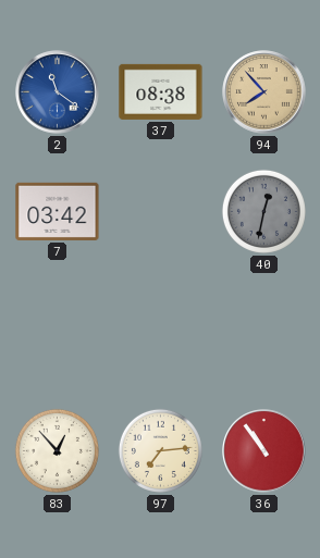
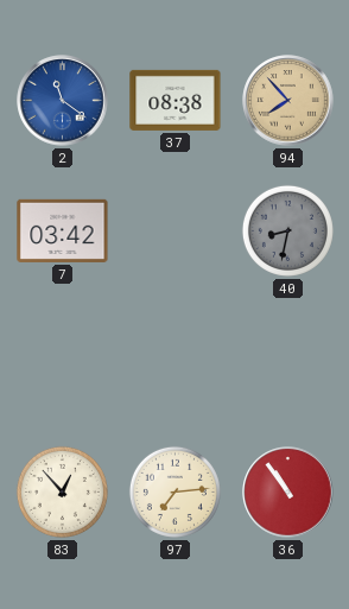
40: 12:32 -> 8:32 (287, 230)
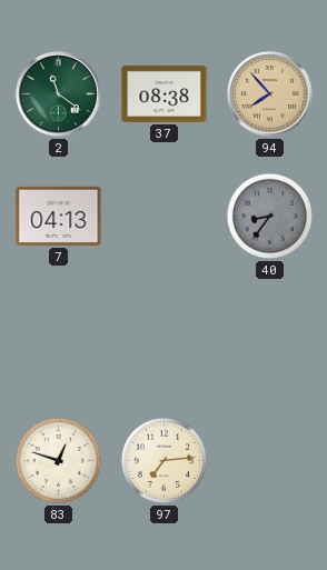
2 dial: blue -> green (59, 94)
7: 03:42 -> 04:13 (59, 216)
40: 8:32 -> 8:36 (269, 216)
83: 12:53 -> 12:48 (58, 460)
36: 10:54 -> none (288, 493)
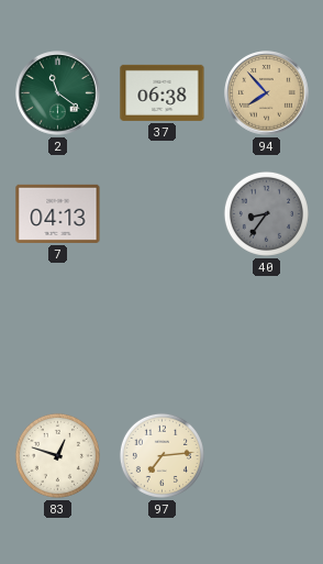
37: 08:38 -> 06:38 (163, 92)
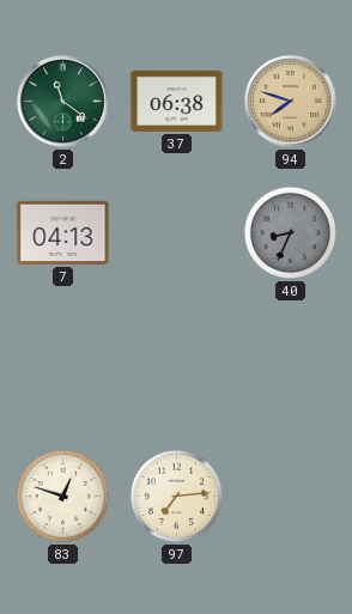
94: 7:53 -> 7:48 (291, 102)
40: 8:36 -> 8:34 (290, 232)
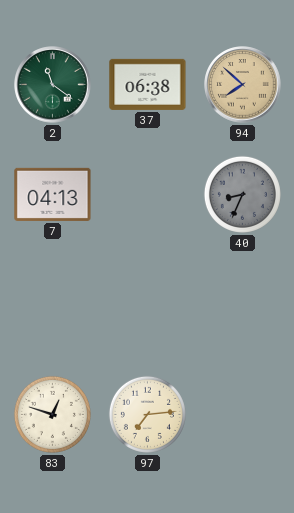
94: 7:48 -> 7:52 (243, 85)
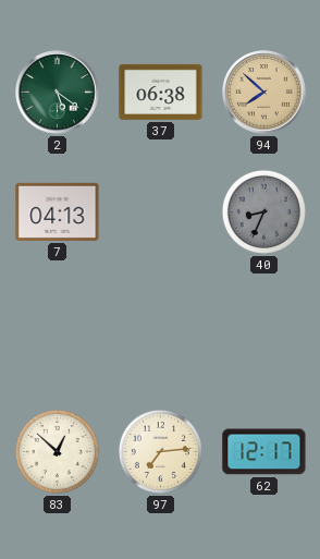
2: 11:21 -> 5:21 (58, 93)
83: 12:48 -> 12:52 (57, 451)
62: none -> 12:17 (264, 452)
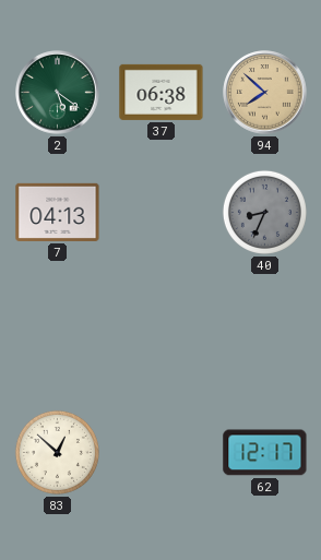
97: 7:14 -> none (160, 451)
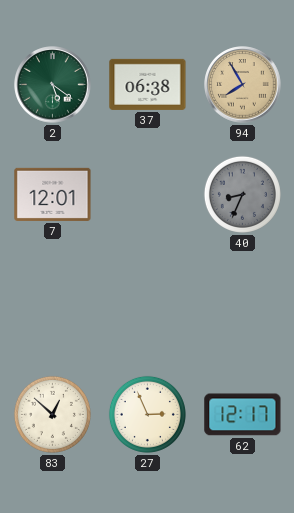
94: 7:52 -> 7:55 (243, 85)
7: 04:13 -> 12:01 (53, 194)
27: none -> 2:56 (147, 414)
